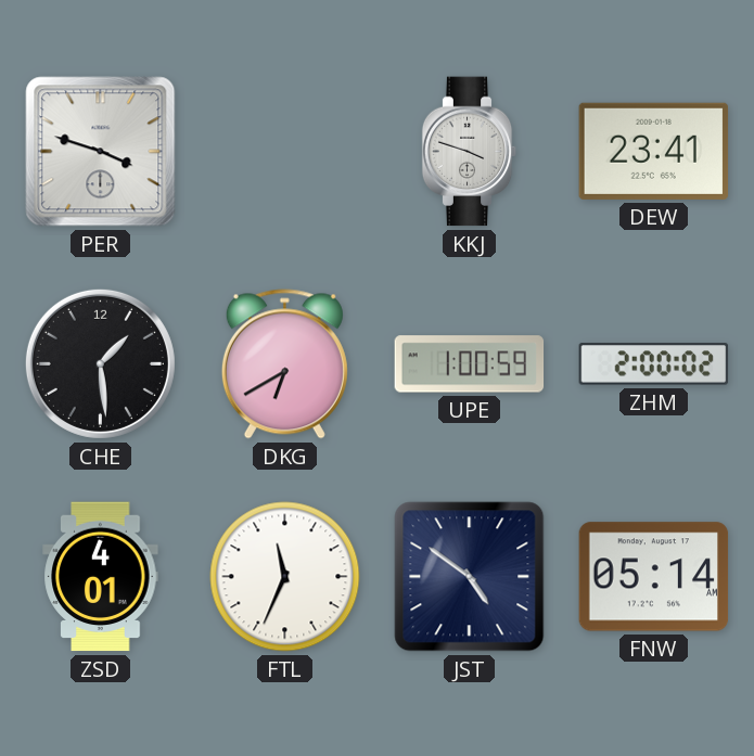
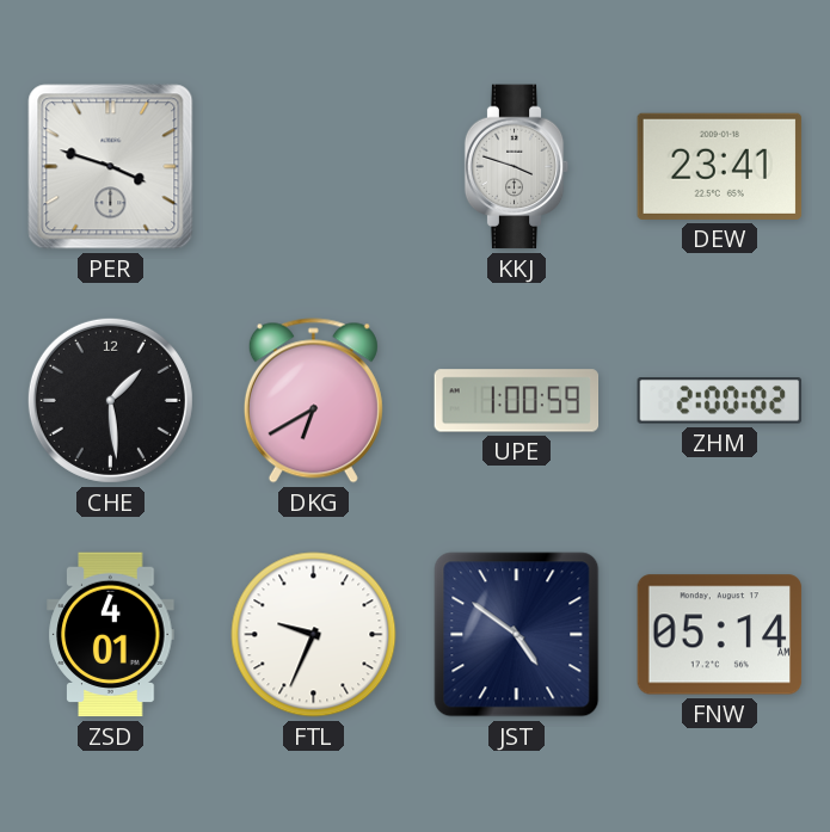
FTL: 11:34 -> 9:34 (314, 635)
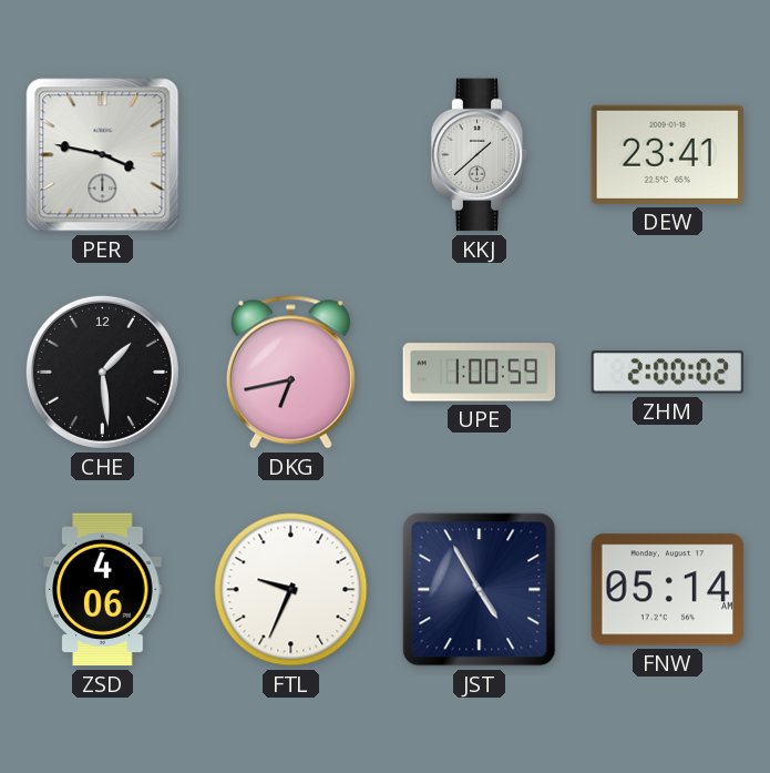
PER: 3:48 -> 3:47 (103, 155)
KKJ: 3:48 -> 1:38 (480, 155)
DKG: 6:40 -> 6:43 (290, 373)
ZSD: 4:01 -> 4:06 (103, 590)
JST: 4:51 -> 4:55 (480, 590)
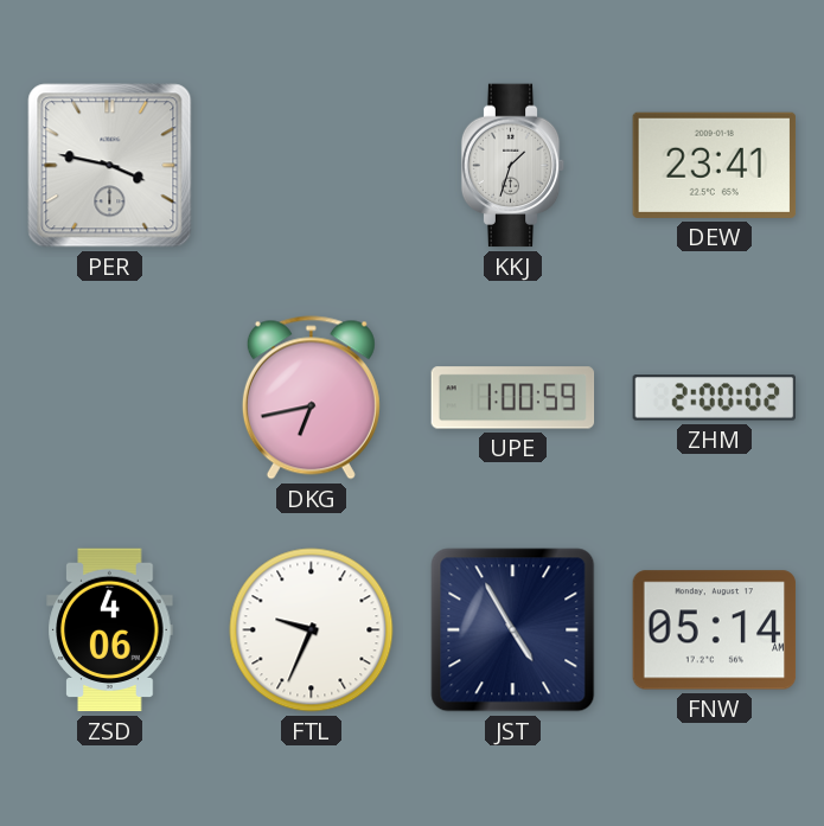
KKJ: 1:38 -> 1:33 (513, 166)
CHE: 1:29 -> none (102, 372)
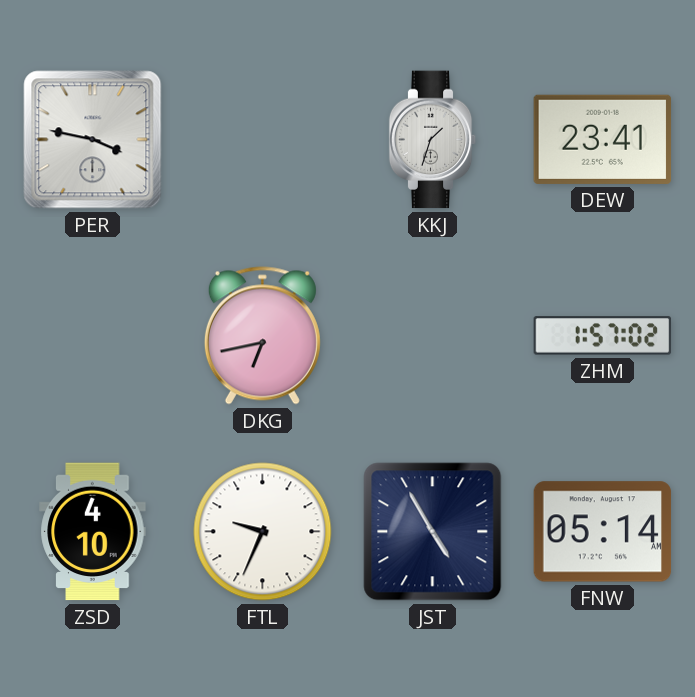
UPE: 1:00 -> none (513, 398)
ZHM: 2:00 -> 1:57 (603, 336)
ZSD: 4:06 -> 4:10 (93, 532)
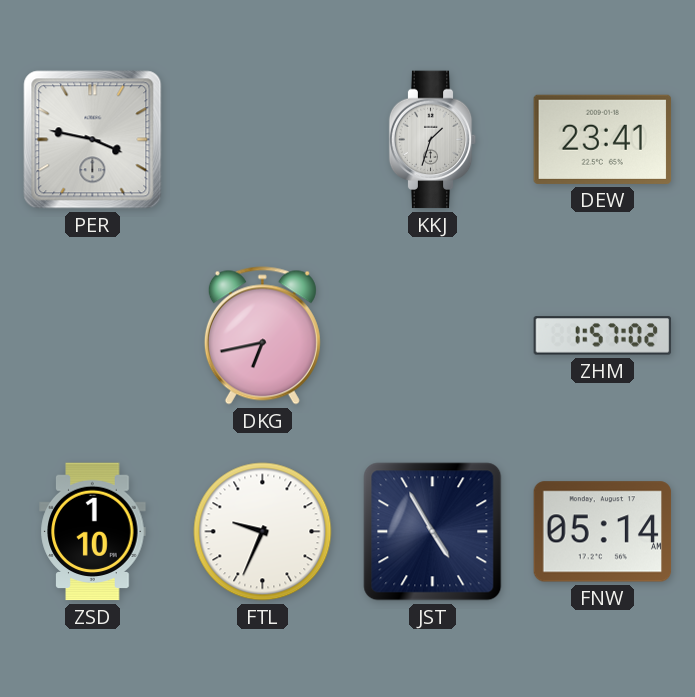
ZSD: 4:10 -> 1:10 (93, 532)
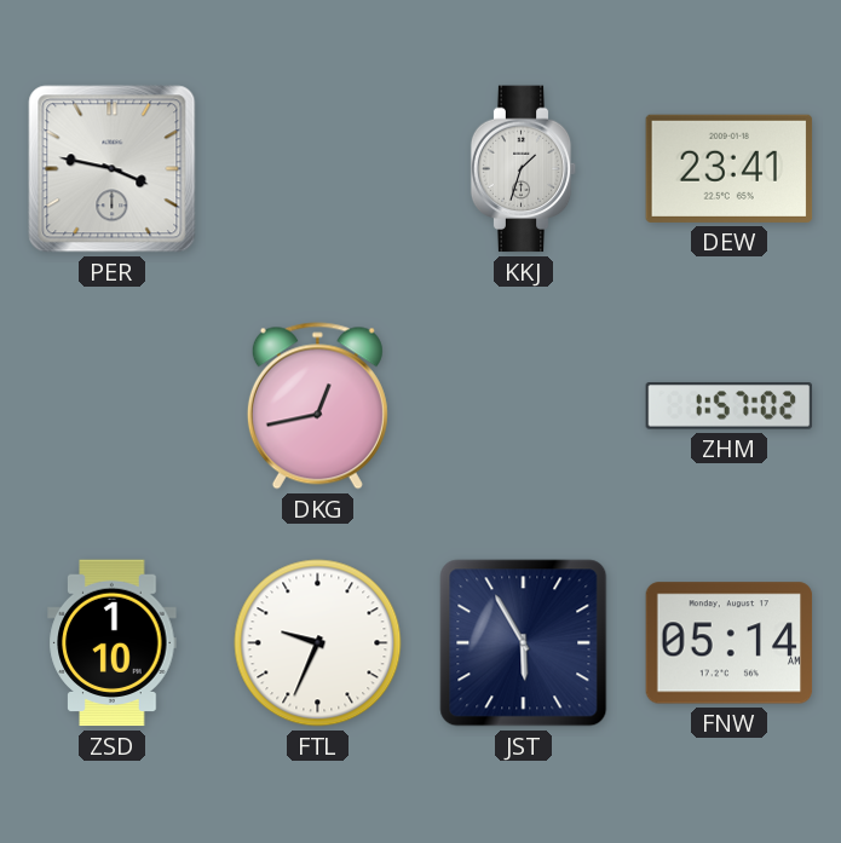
DKG: 6:43 -> 12:43 (317, 406)
JST: 4:55 -> 5:55 (524, 643)
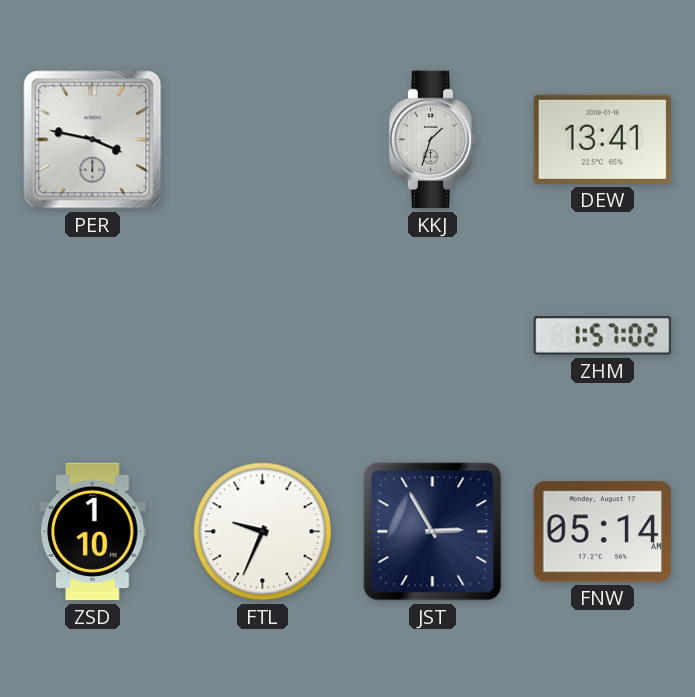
DEW: 23:41 -> 13:41 (603, 139)
DKG: 12:43 -> none (317, 406)
JST: 5:55 -> 2:55 (433, 532)
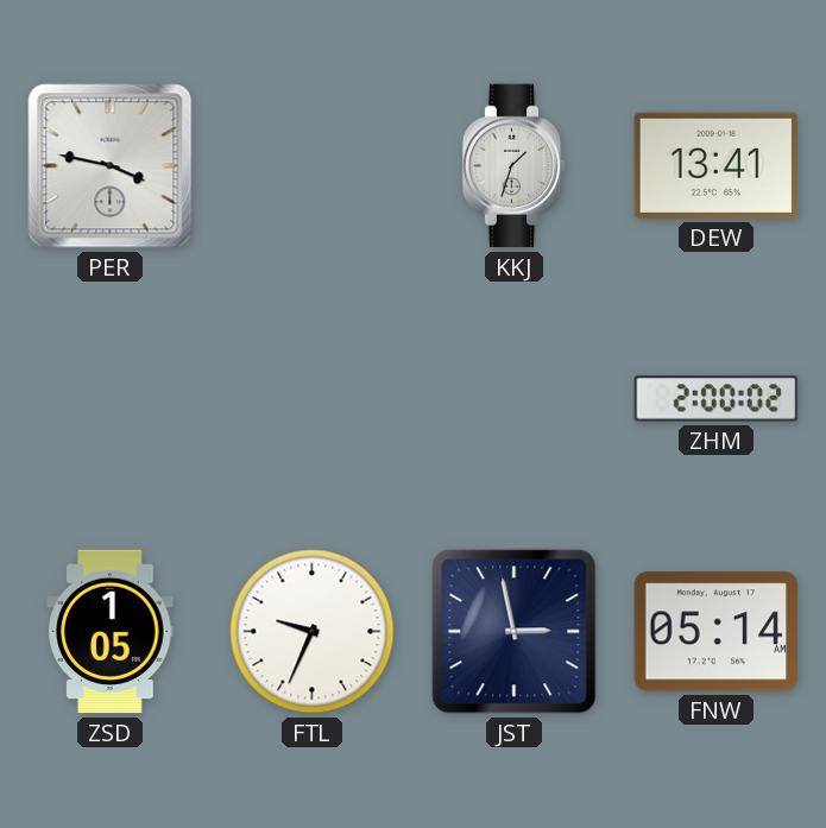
ZHM: 1:57 -> 2:00 (717, 399)
ZSD: 1:10 -> 1:05 (111, 632)
JST: 2:55 -> 2:58 (515, 632)
